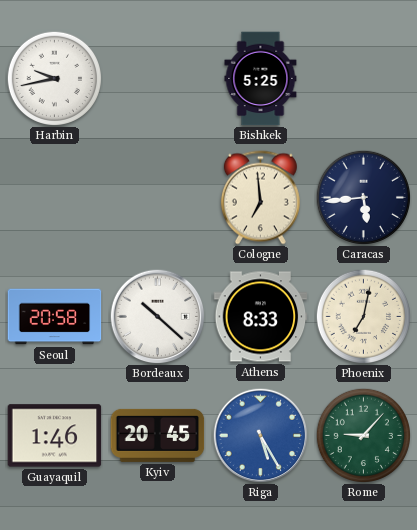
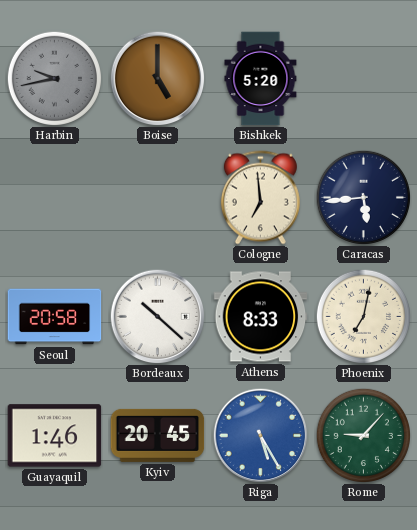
Harbin dial: white -> grey (54, 78)
Boise: none -> 5:00 (157, 78)
Bishkek: 5:25 -> 5:20 (261, 79)
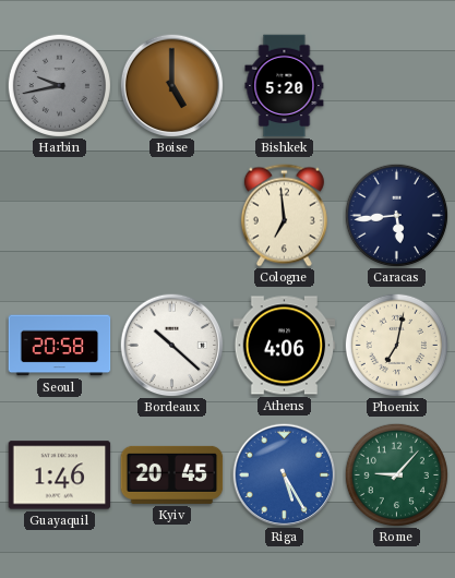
Athens: 8:33 -> 4:06 (285, 346)
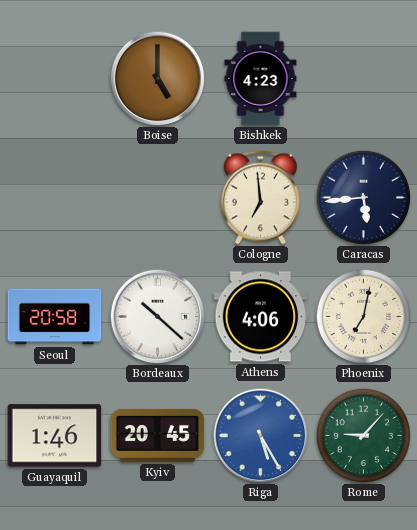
Harbin: 9:43 -> none (59, 85)
Bishkek: 5:20 -> 4:23 (261, 79)
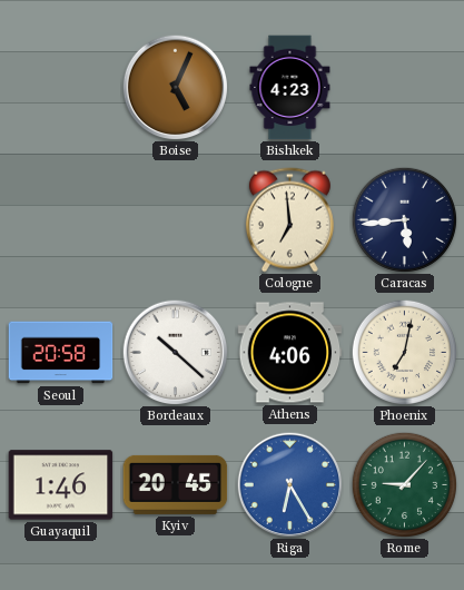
Boise: 5:00 -> 5:04 (175, 87)
Riga: 5:25 -> 6:25 (289, 484)
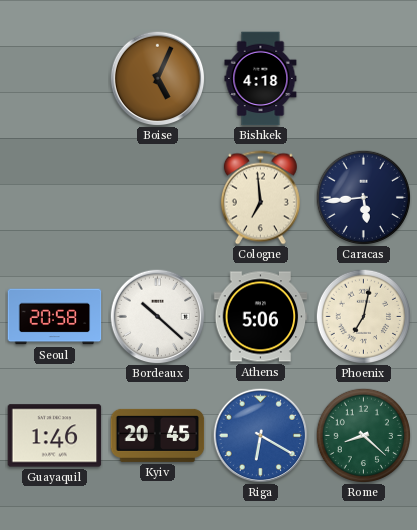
Bishkek: 4:23 -> 4:18 (261, 79)
Athens: 4:06 -> 5:06 (261, 317)
Riga: 6:25 -> 6:20 (260, 435)
Rome: 9:07 -> 8:22 (363, 435)
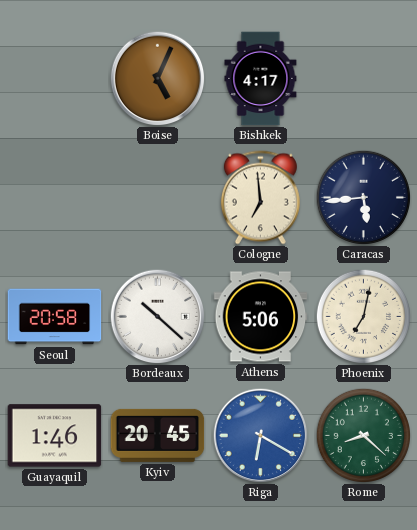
Bishkek: 4:18 -> 4:17 (261, 79)
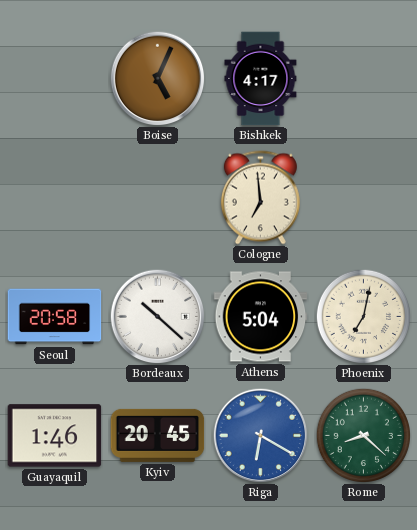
Caracas: 5:44 -> none (363, 197)
Athens: 5:06 -> 5:04 (261, 317)
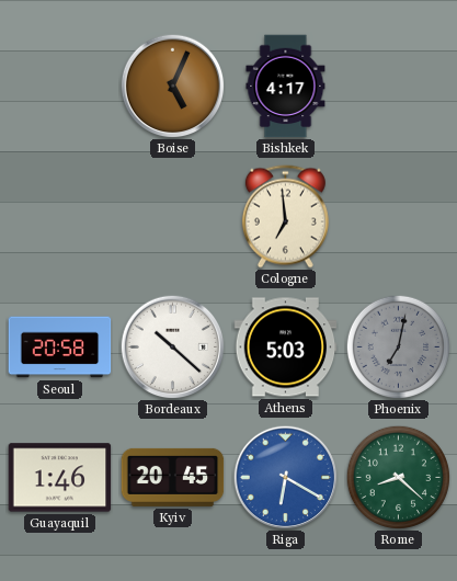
Athens: 5:04 -> 5:03 (286, 348)
Phoenix dial: cream -> grey (398, 346)
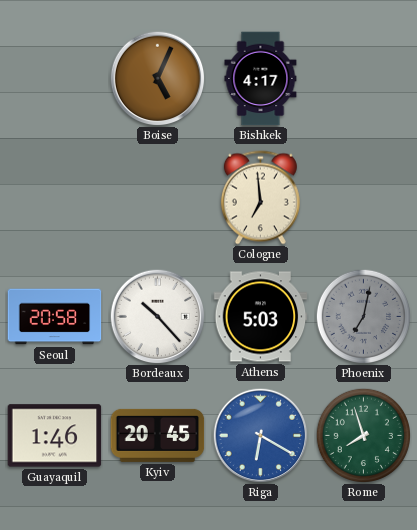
Bordeaux: 10:22 -> 10:23 (157, 316)
Rome: 8:22 -> 7:57 (363, 435)
